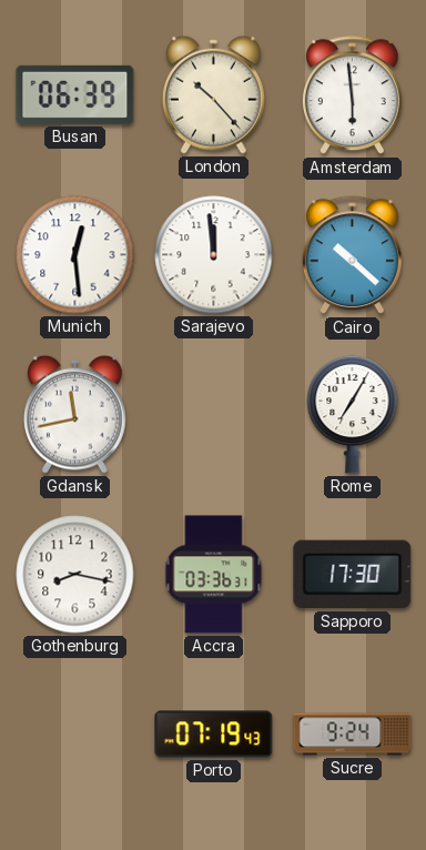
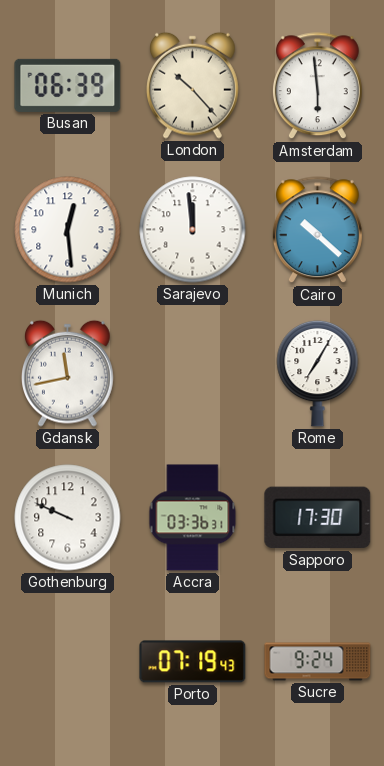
Gothenburg: 8:17 -> 9:49 (68, 518)
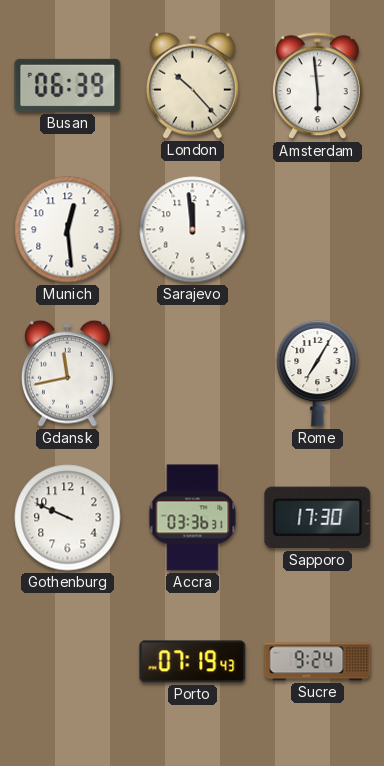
Cairo: 10:22 -> none (317, 230)
